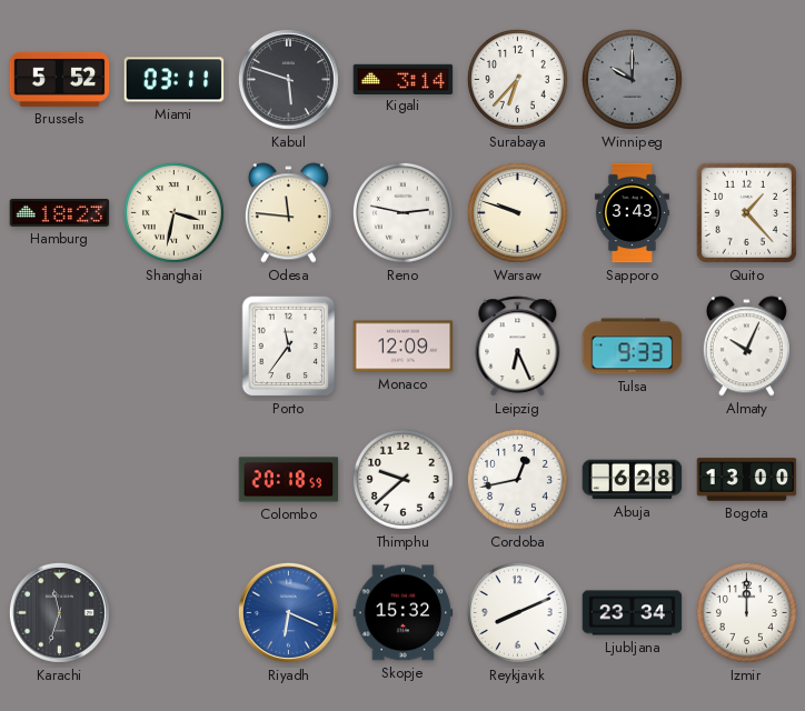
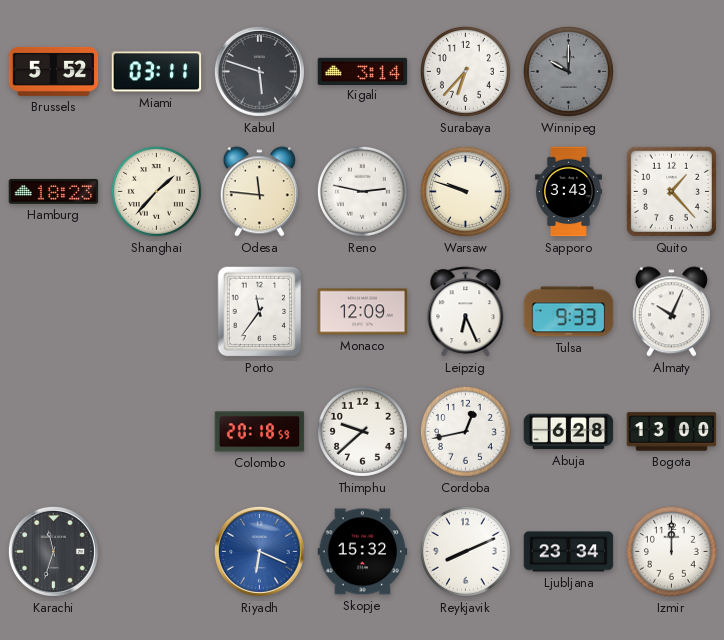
Shanghai: 3:32 -> 1:37 (156, 191)
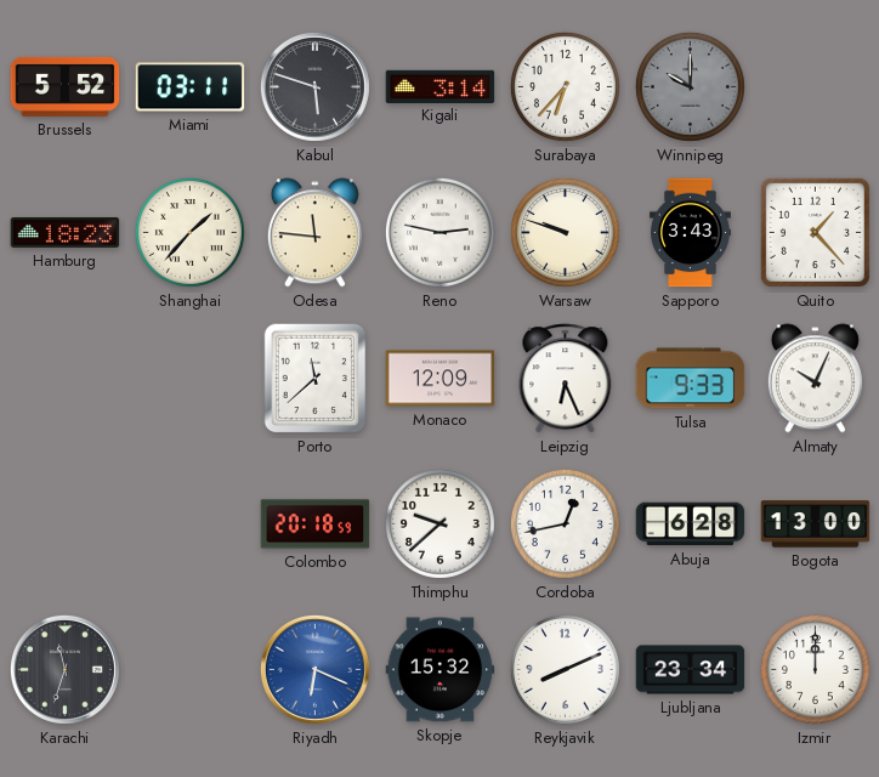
Porto: 11:36 -> 11:38 (316, 379)
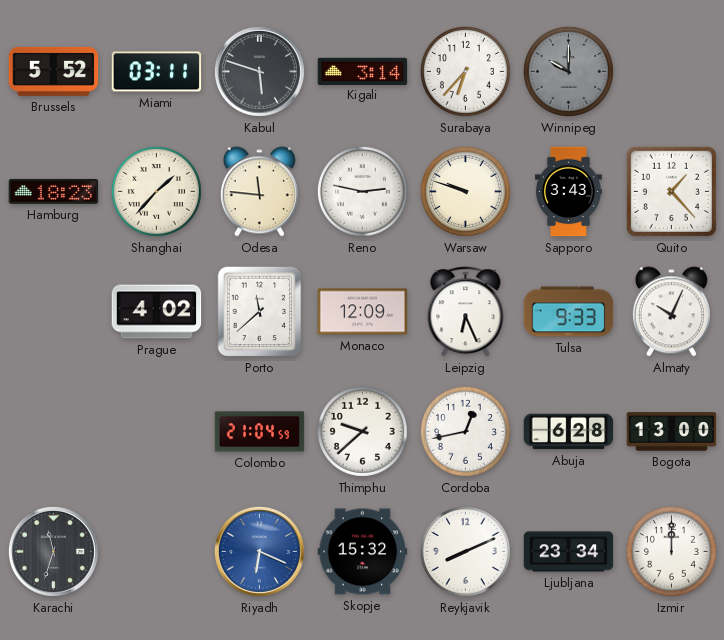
Prague: none -> 4:02 (157, 312)
Colombo: 20:18 -> 21:04 (260, 432)
